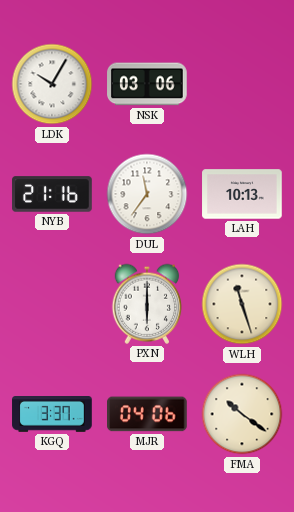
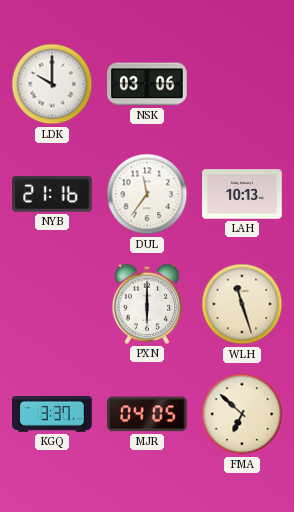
LDK: 10:05 -> 10:00 (52, 84)
MJR: 04:06 -> 04:05 (148, 414)
FMA: 10:21 -> 6:52 (242, 414)
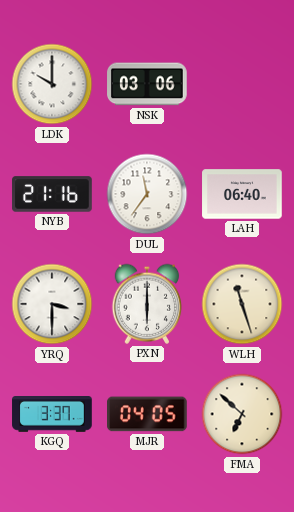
LAH: 10:13 -> 06:40 (242, 194)
YRQ: none -> 3:30 (52, 304)
